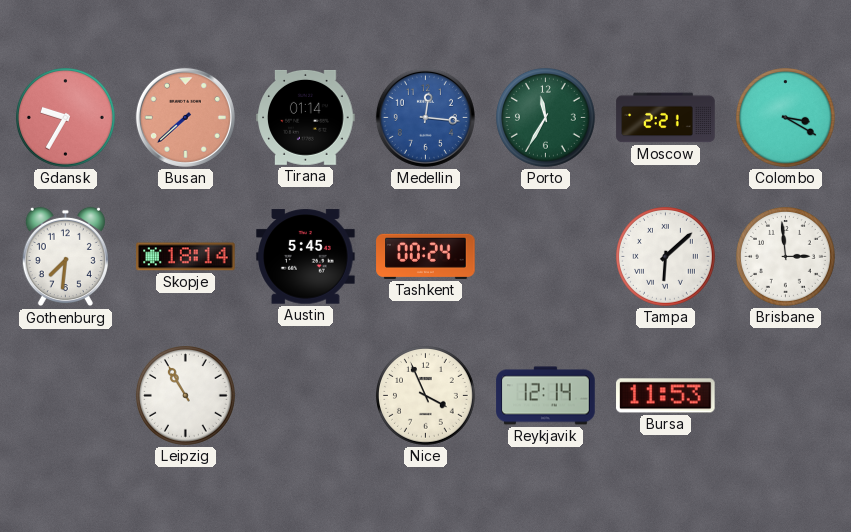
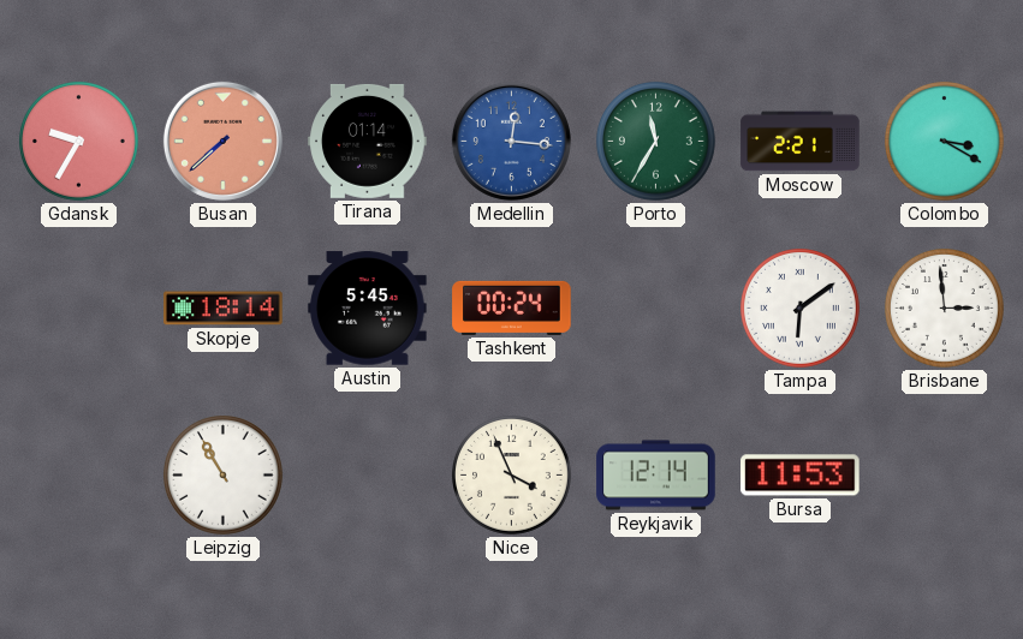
Gothenburg: 7:31 -> none (65, 257)
Tampa: 6:08 -> 6:09 (801, 309)
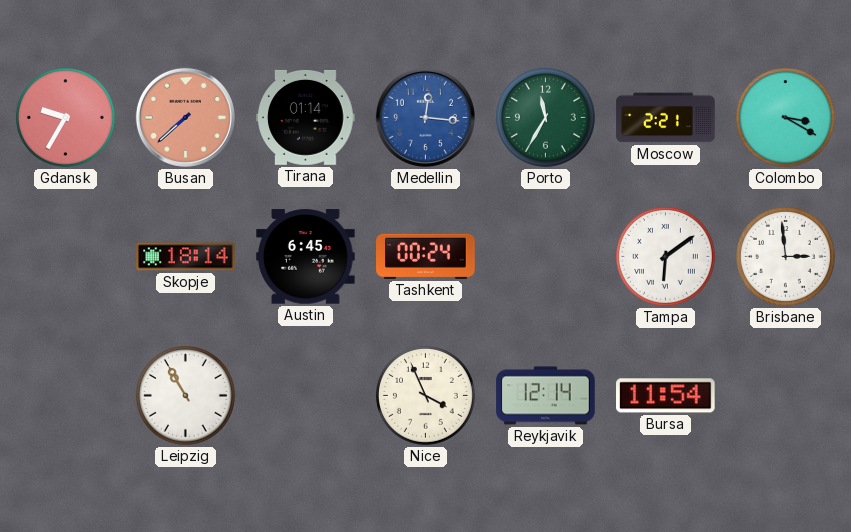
Austin: 5:45 -> 6:45 (306, 257)
Bursa: 11:53 -> 11:54 (666, 396)
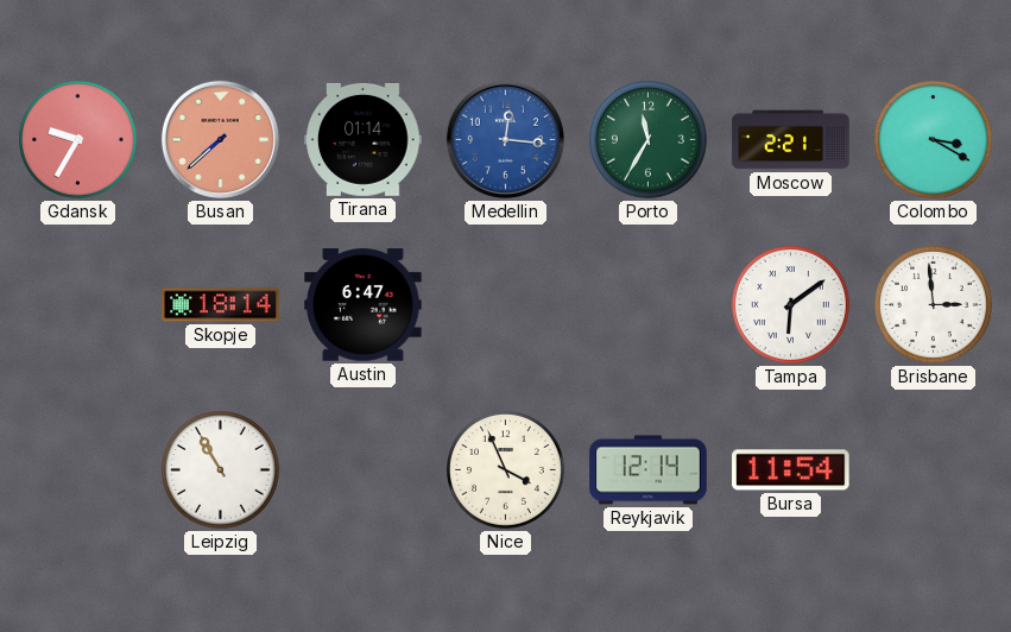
Austin: 6:45 -> 6:47 (364, 305)
Tashkent: 00:24 -> none (426, 256)
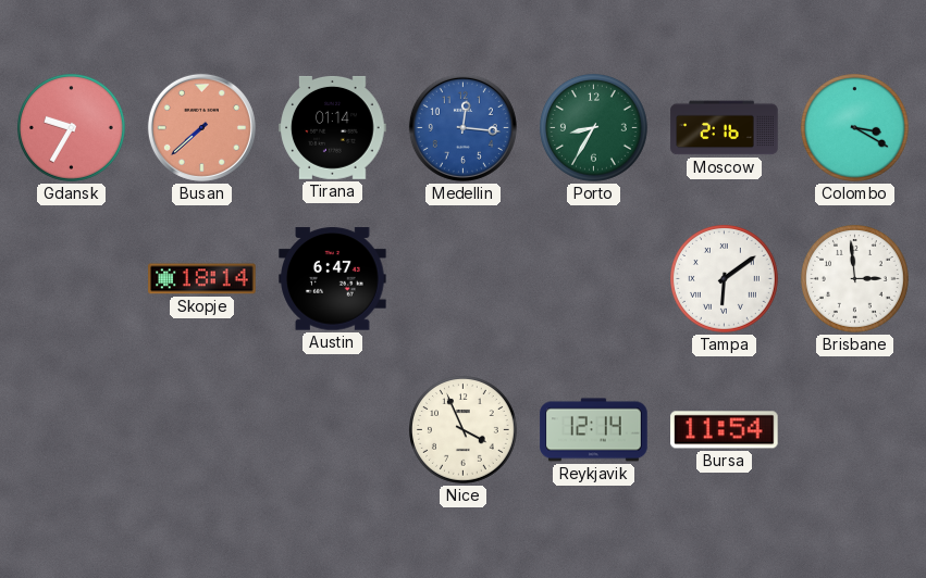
Porto: 11:35 -> 8:35 (594, 128)
Moscow: 2:21 -> 2:16 (725, 128)
Leipzig: 10:55 -> none (221, 470)
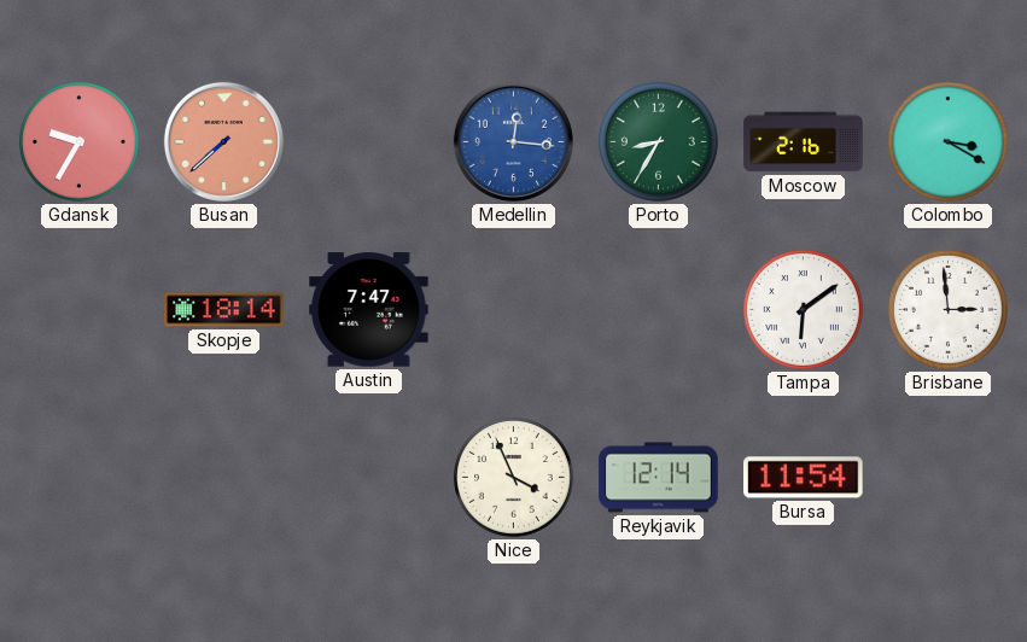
Tirana: 01:14 -> none (333, 127)
Austin: 6:47 -> 7:47 (369, 310)
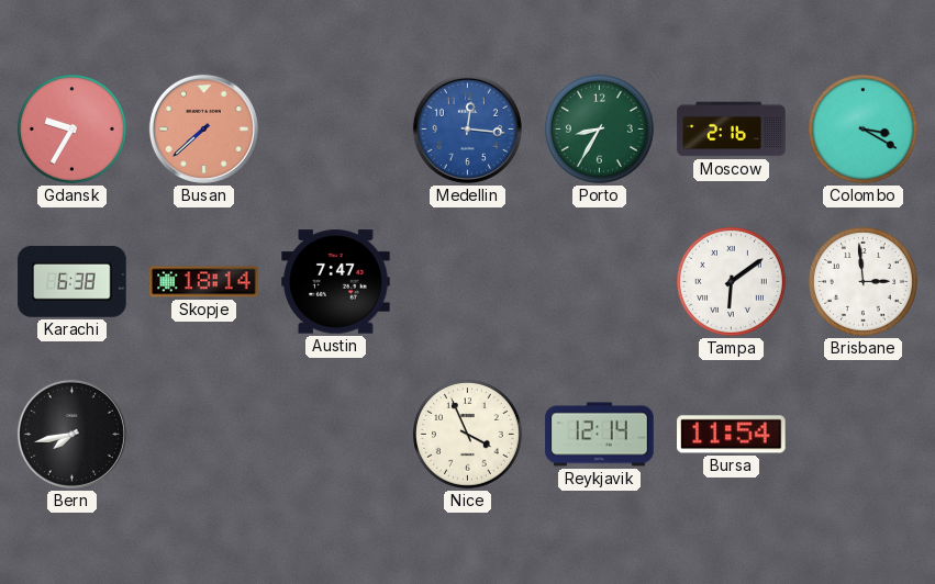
Karachi: none -> 6:38 (73, 281)
Bern: none -> 7:43 (71, 434)
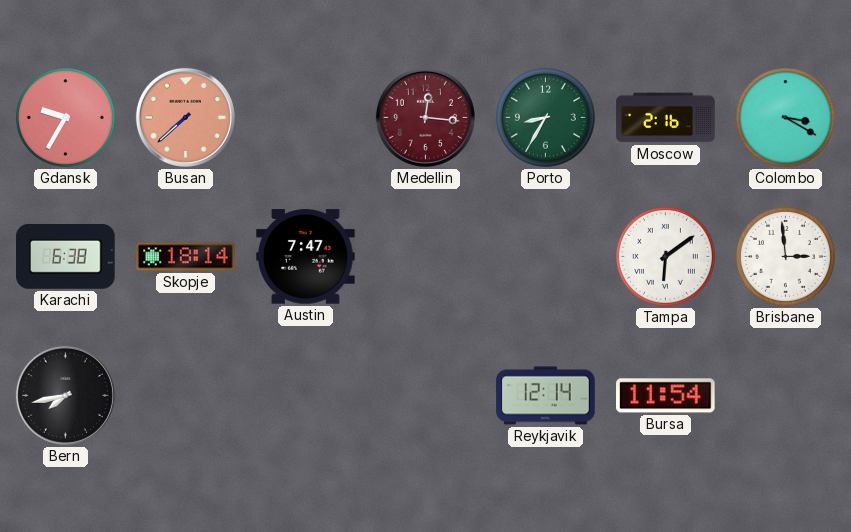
Medellin dial: blue -> burgundy (425, 117)
Nice: 3:56 -> none (468, 435)
